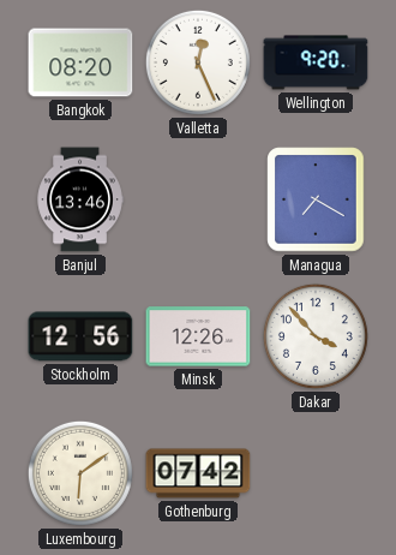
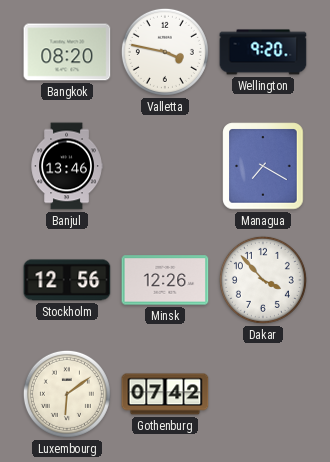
Valletta: 12:26 -> 3:47 (165, 52)
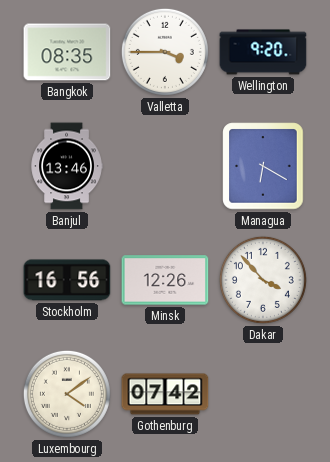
Bangkok: 08:20 -> 08:35 (67, 52)
Valletta: 3:47 -> 3:45 (165, 52)
Managua: 7:20 -> 6:20 (263, 166)
Stockholm: 12:56 -> 16:56 (67, 280)
Luxembourg: 6:09 -> 4:09 (67, 394)
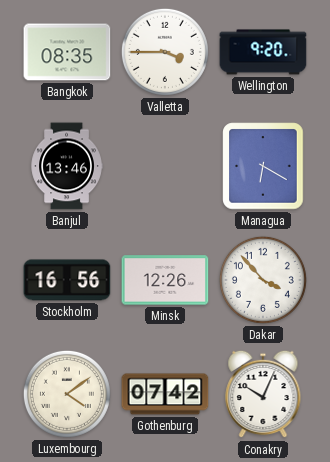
Conakry: none -> 10:04 (263, 394)
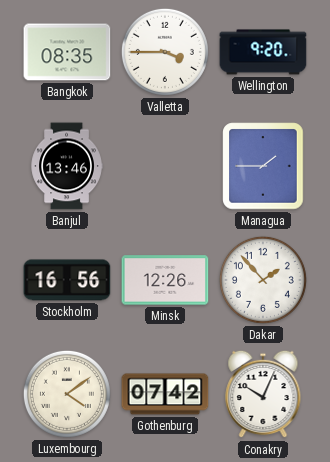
Managua: 6:20 -> 1:45 (263, 166)
Dakar: 3:53 -> 1:53 (263, 280)
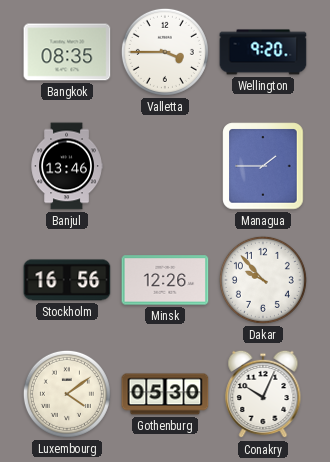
Dakar: 1:53 -> 9:53 (263, 280)
Gothenburg: 07:42 -> 05:30 (165, 394)
